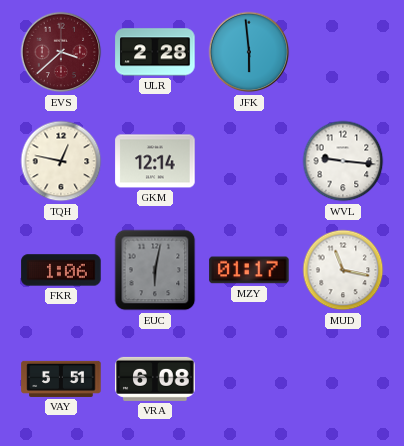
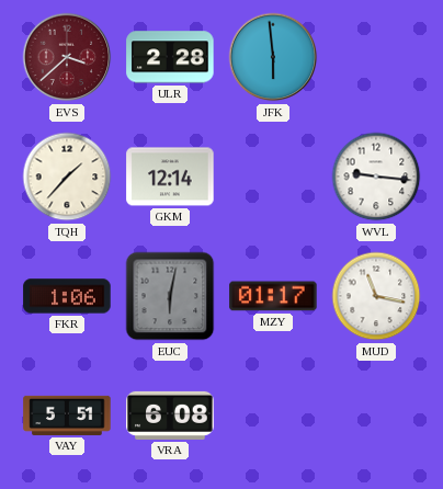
TQH: 12:47 -> 1:37 (67, 177)
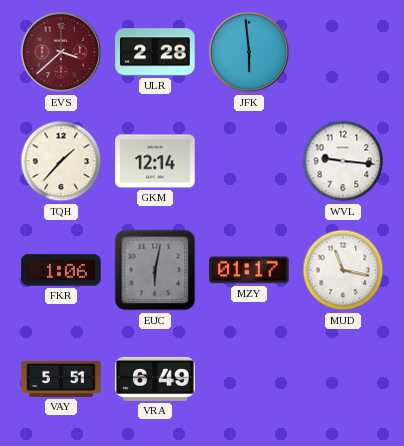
VRA: 6:08 -> 6:49 (155, 379)
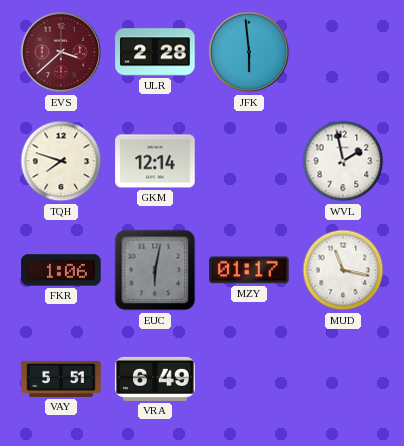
TQH: 1:37 -> 7:48 (61, 161)
WVL: 9:16 -> 1:58 (343, 161)
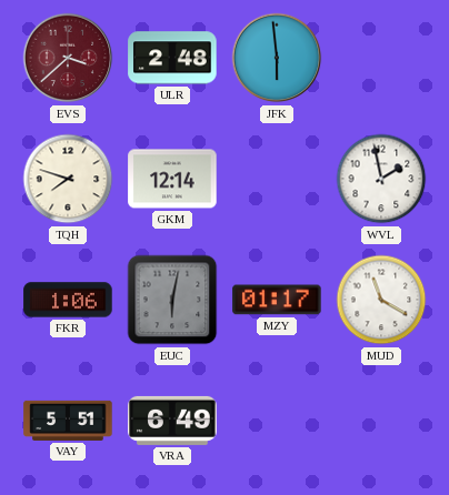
ULR: 2:28 -> 2:48 (172, 58)
MUD: 11:17 -> 11:20 (381, 300)
